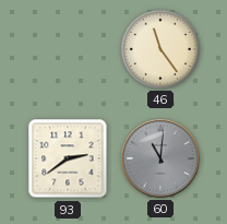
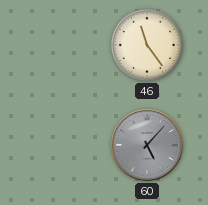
93: 2:39 -> none (68, 158)
60: 11:01 -> 5:07 (147, 145)
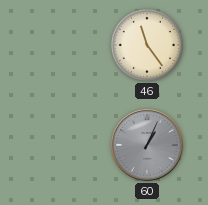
60: 5:07 -> 1:04 (147, 145)
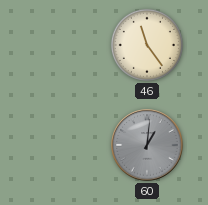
60: 1:04 -> 1:01 (147, 145)
